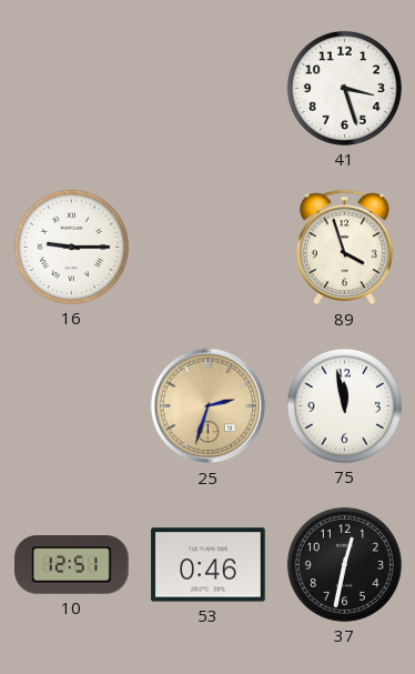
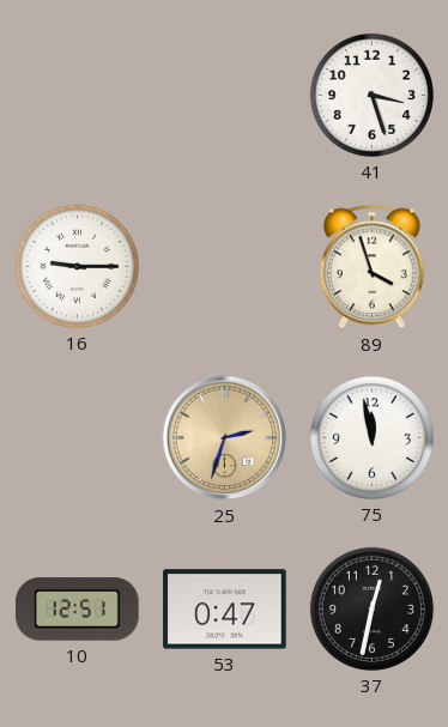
53: 0:46 -> 0:47 (225, 610)
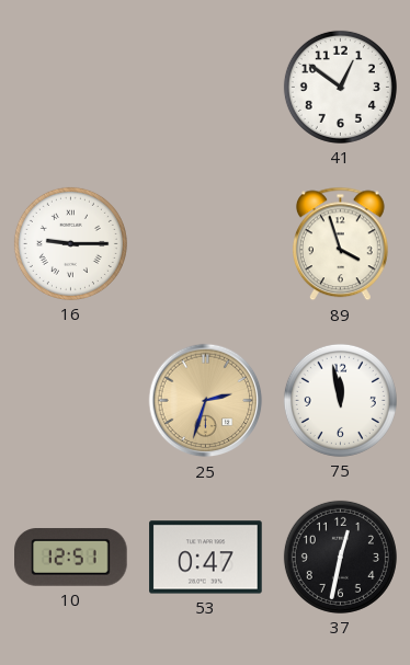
41: 3:27 -> 12:51 (340, 87)
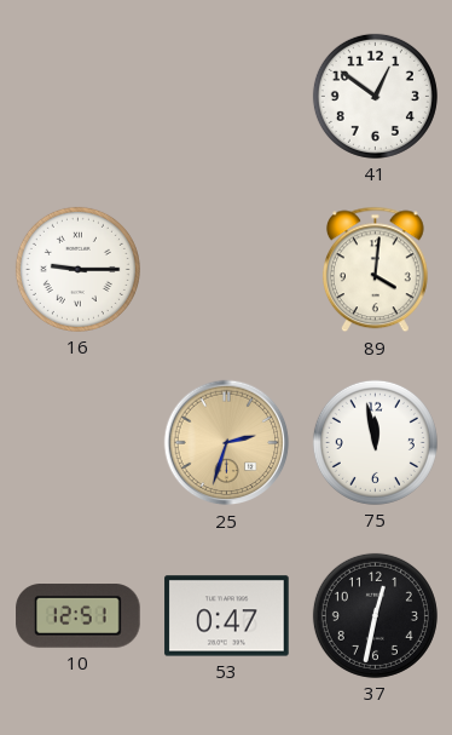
89: 3:57 -> 4:01 (375, 270)
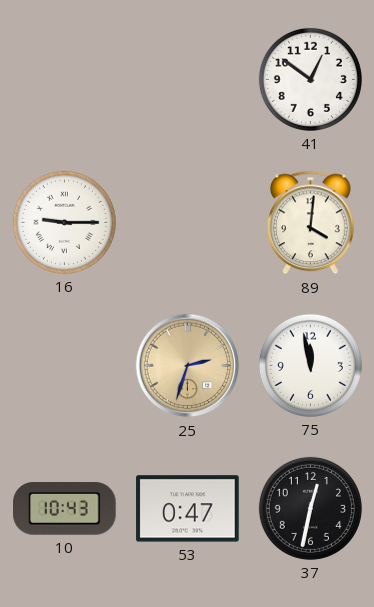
10: 12:51 -> 10:43 (65, 509)
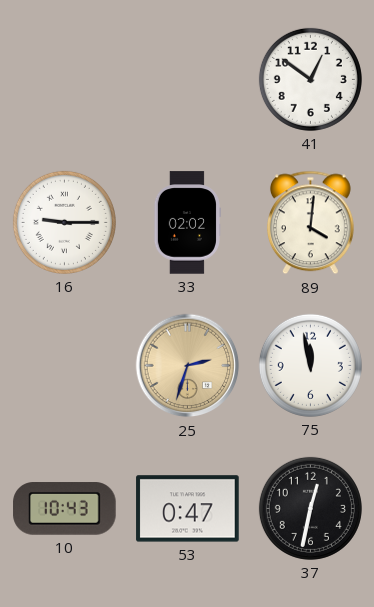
33: none -> 02:02 (186, 223)
